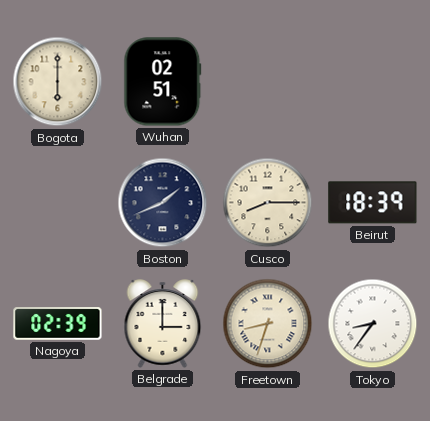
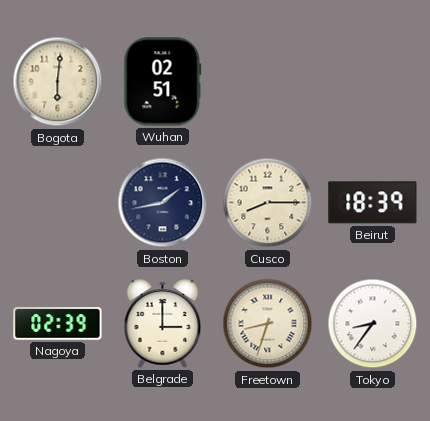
Bogota: 6:00 -> 6:01 (58, 82)
Boston: 1:41 -> 1:43 (163, 203)
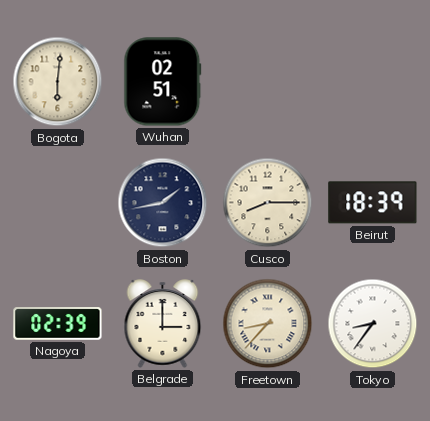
Freetown: 8:33 -> 8:37 (268, 324)
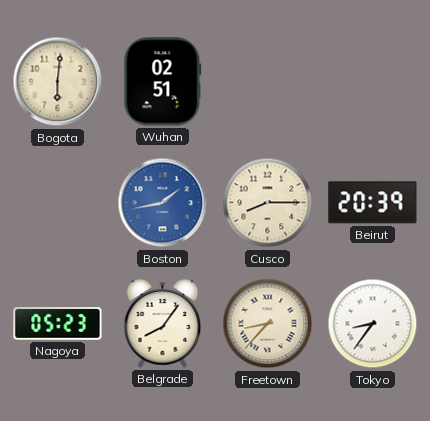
Boston dial: navy -> blue (163, 203)
Beirut: 18:39 -> 20:39 (373, 203)
Nagoya: 02:39 -> 05:23 (58, 324)
Belgrade: 3:00 -> 8:06 (163, 324)
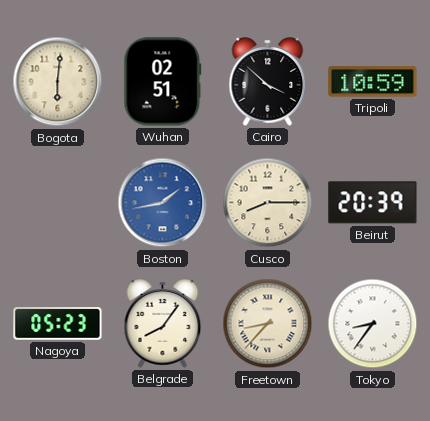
Cairo: none -> 3:52 (268, 82)
Tripoli: none -> 10:59 (373, 82)
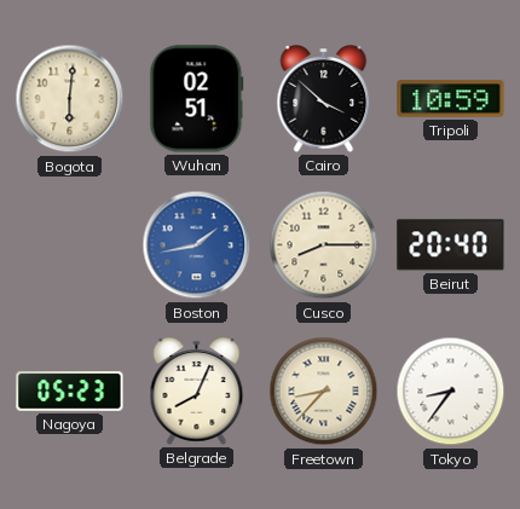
Beirut: 20:39 -> 20:40 (451, 245)
Belgrade: 8:06 -> 8:04 (197, 392)
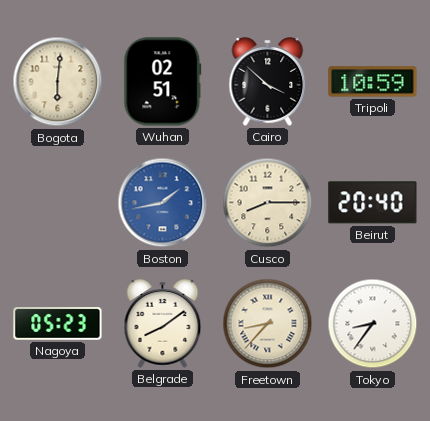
Belgrade: 8:04 -> 8:09 (163, 324)
